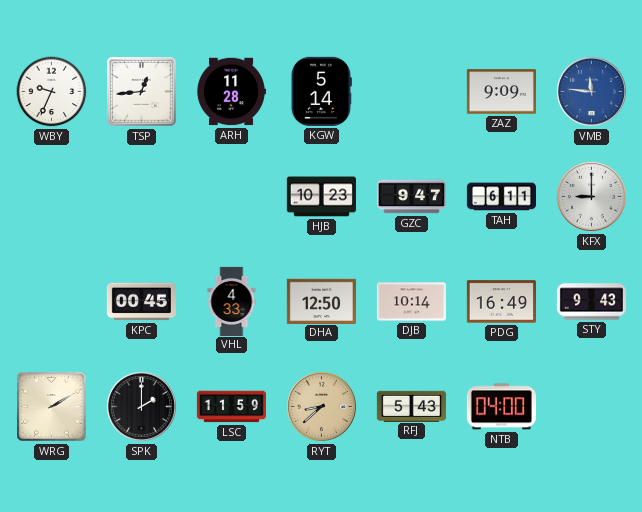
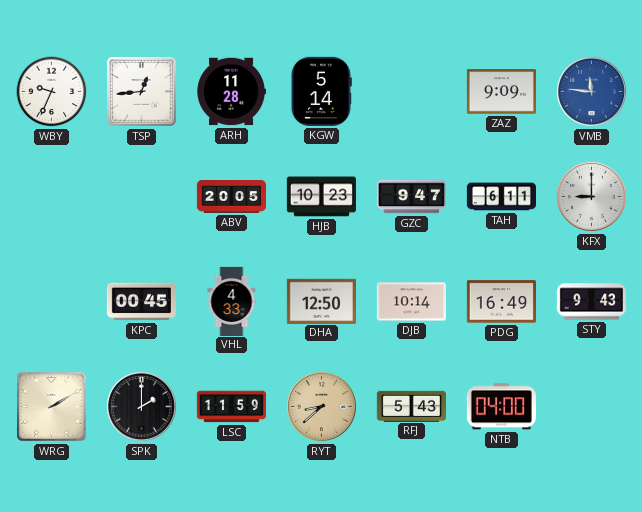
ABV: none -> 20:05 (231, 197)
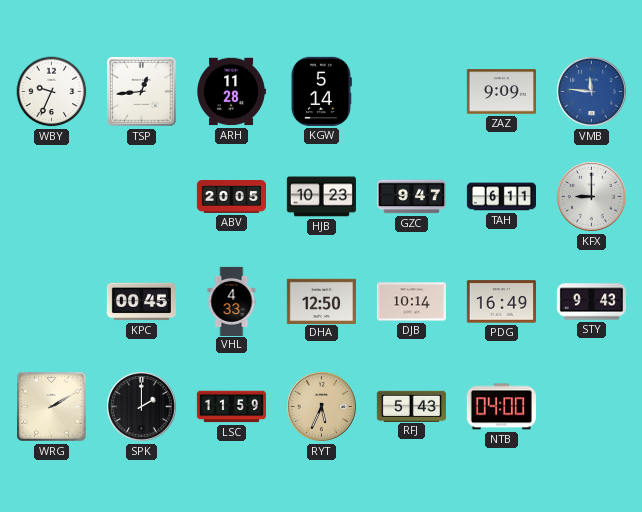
RYT: 8:38 -> 5:34 (321, 406)
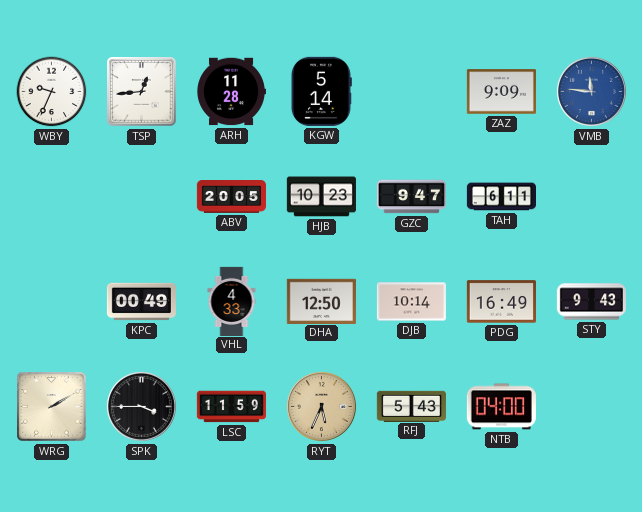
KFX: 9:00 -> none (591, 196)
KPC: 00:45 -> 00:49 (141, 302)
SPK: 2:00 -> 3:45 (141, 406)
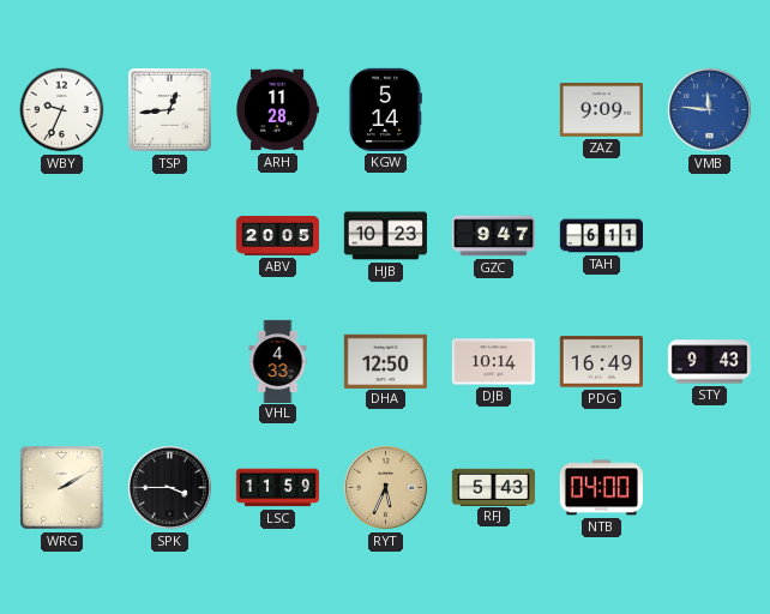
KPC: 00:49 -> none (141, 302)
